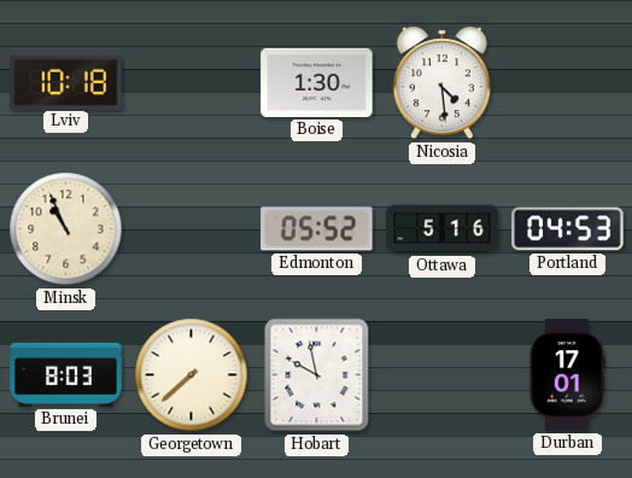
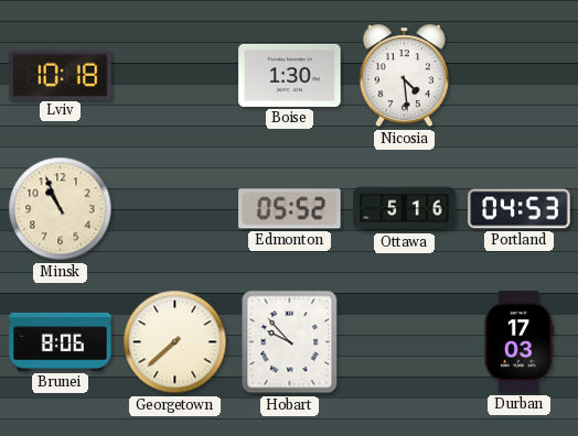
Brunei: 8:03 -> 8:06 (61, 341)
Hobart: 9:58 -> 9:53 (290, 342)
Durban: 17:01 -> 17:03 (518, 342)
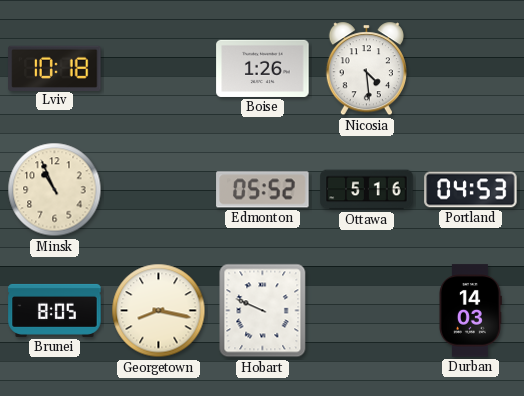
Boise: 1:30 -> 1:26 (263, 68)
Brunei: 8:06 -> 8:05 (55, 310)
Georgetown: 7:38 -> 8:17 (159, 311)
Hobart: 9:53 -> 9:49 (263, 311)
Durban: 17:03 -> 14:03 (470, 311)
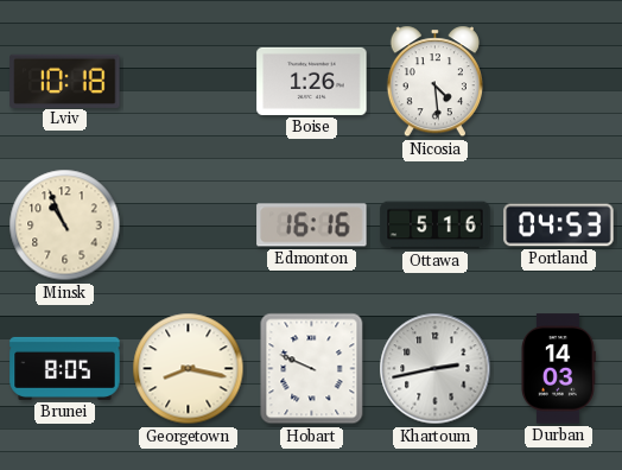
Edmonton: 05:52 -> 16:16 (312, 226)
Khartoum: none -> 2:43 (436, 369)
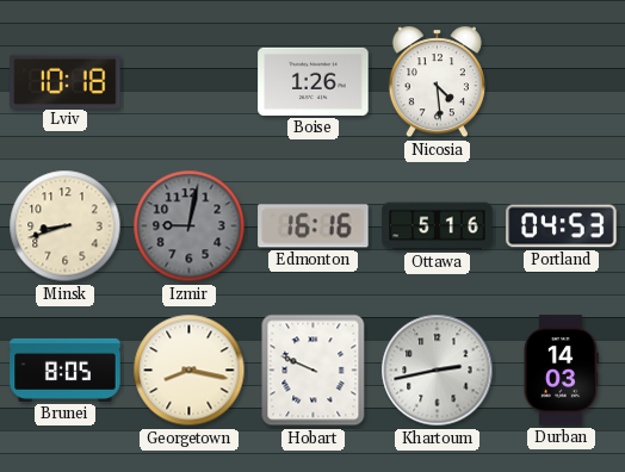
Minsk: 10:56 -> 8:42 (66, 226)
Izmir: none -> 9:02 (190, 226)
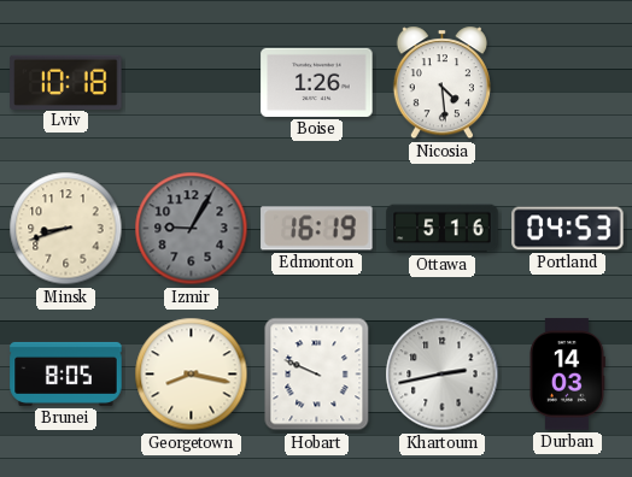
Izmir: 9:02 -> 9:05 (192, 229)
Edmonton: 16:16 -> 16:19 (317, 229)
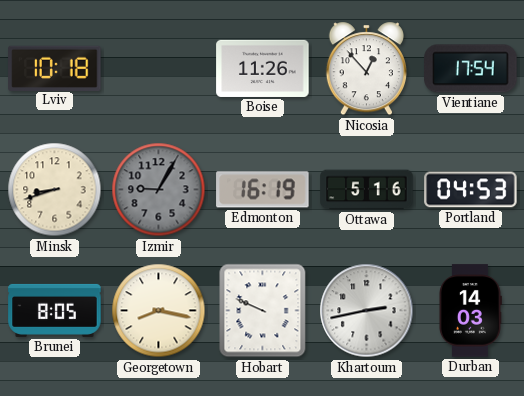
Boise: 1:26 -> 11:26 (263, 68)
Nicosia: 4:29 -> 12:53 (366, 69)
Vientiane: none -> 17:54 (471, 69)
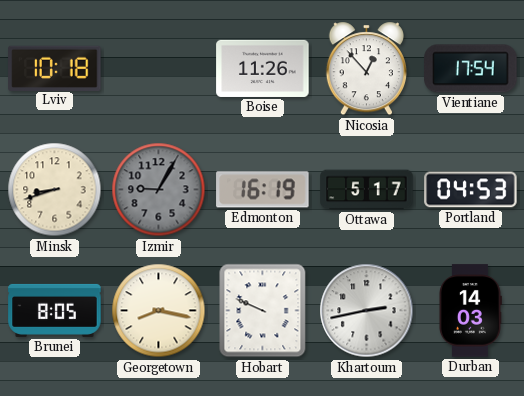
Ottawa: 5:16 -> 5:17 (367, 190)
